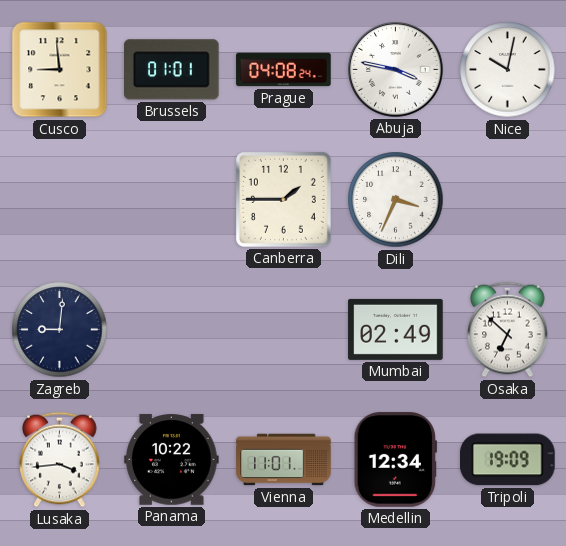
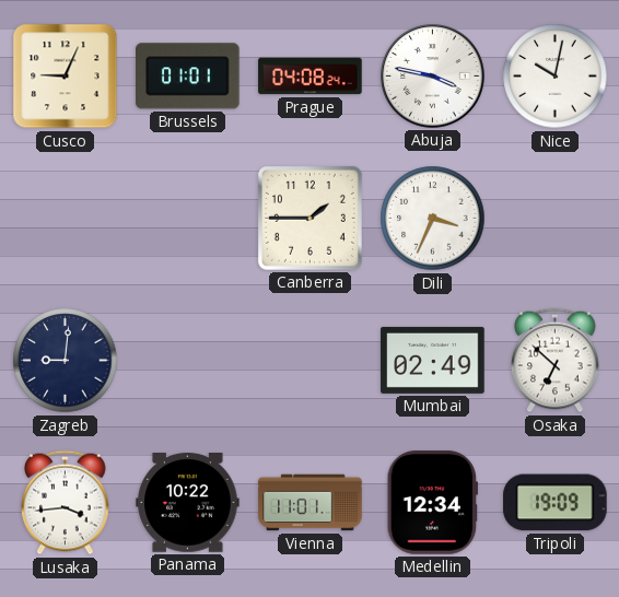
Cusco: 8:59 -> 9:04 (66, 77)
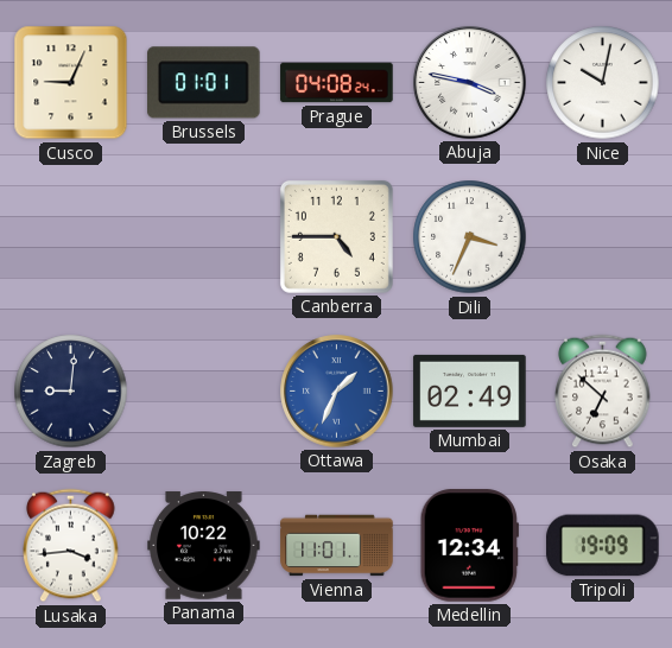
Canberra: 1:45 -> 4:45 (336, 236)
Ottawa: none -> 1:34 (337, 392)
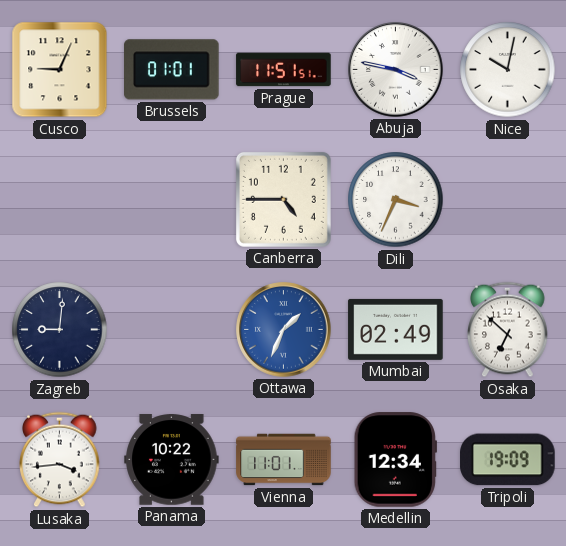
Prague: 04:08 -> 11:51 (284, 70)
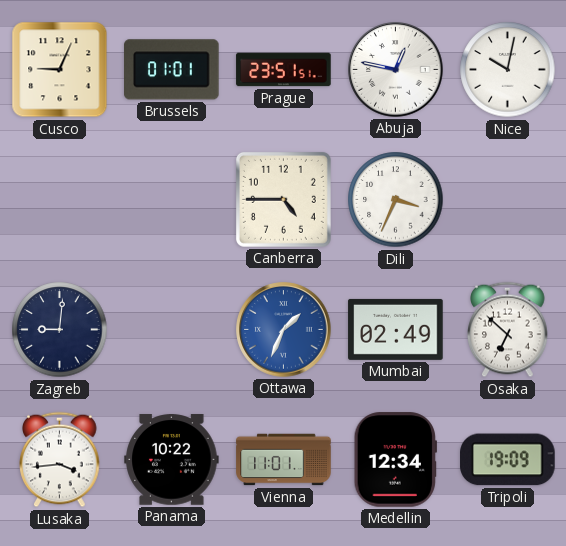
Prague: 11:51 -> 23:51 (284, 70)
Abuja: 3:47 -> 12:47 (396, 70)
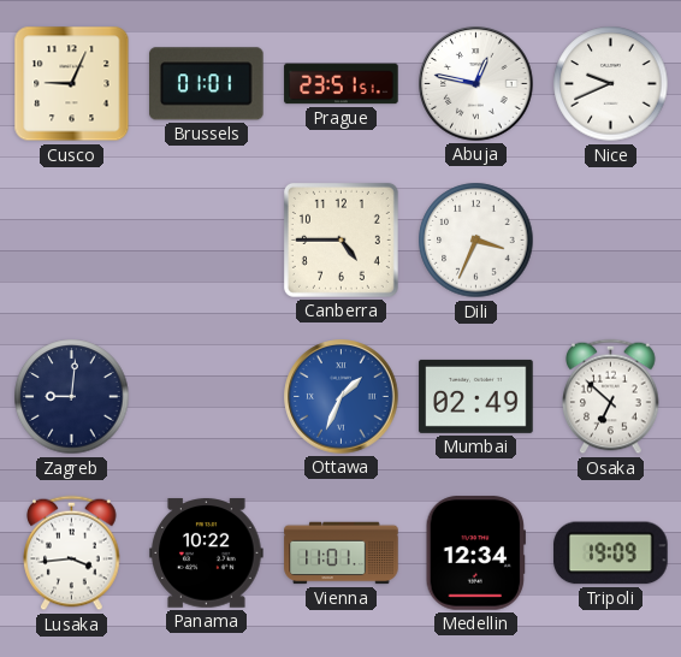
Nice: 10:02 -> 9:41 (611, 84)
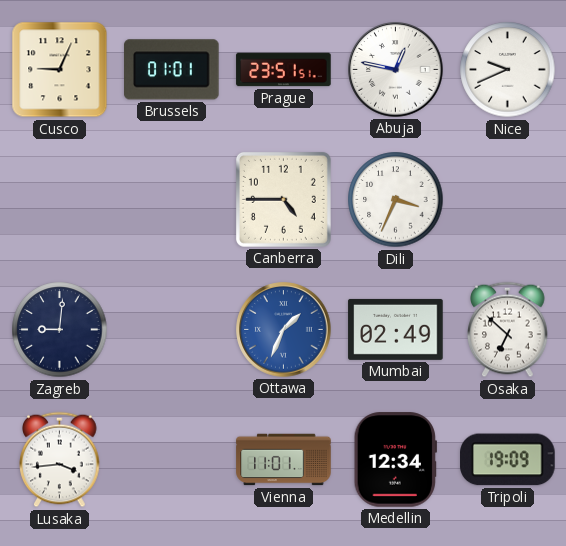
Panama: 10:22 -> none (207, 554)
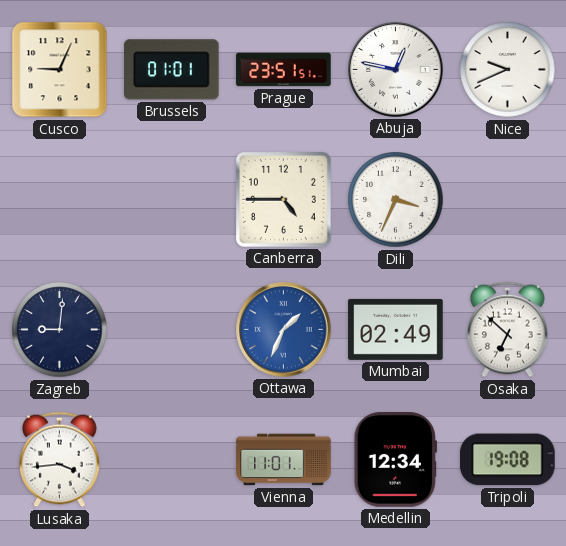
Tripoli: 19:09 -> 19:08 (508, 460)
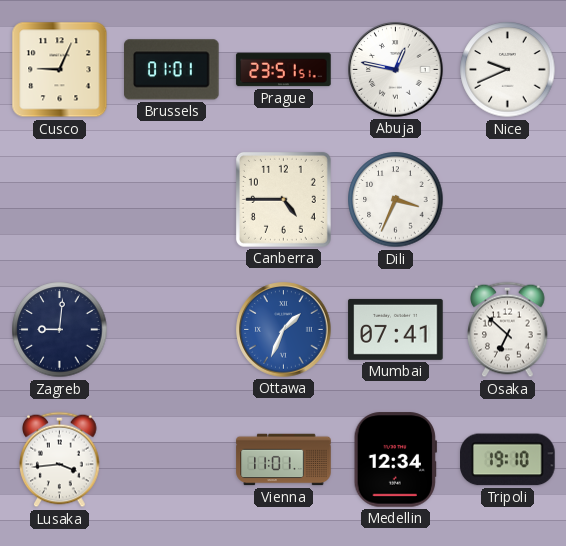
Mumbai: 02:49 -> 07:41 (396, 329)
Tripoli: 19:08 -> 19:10 (508, 460)
